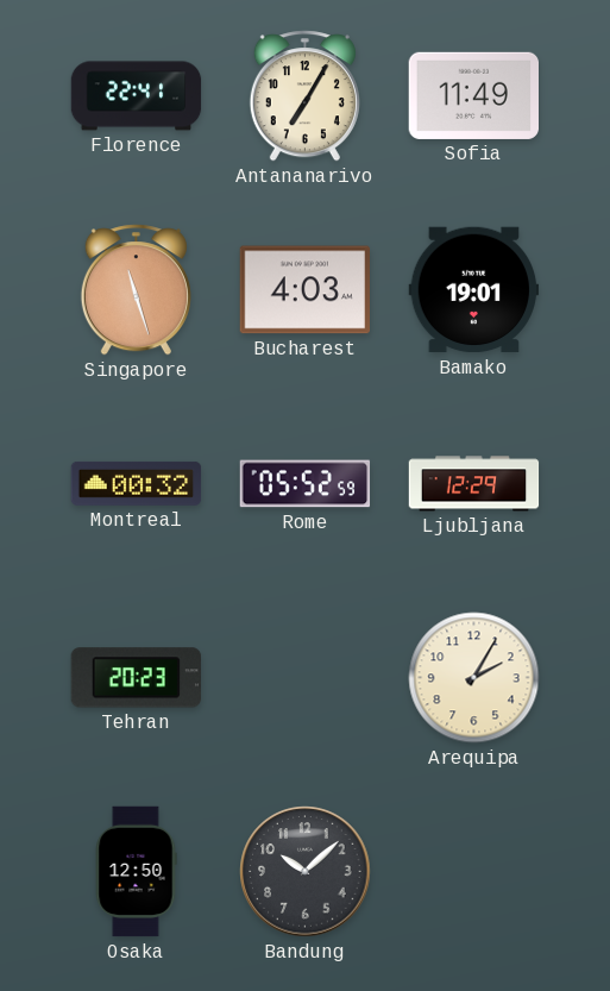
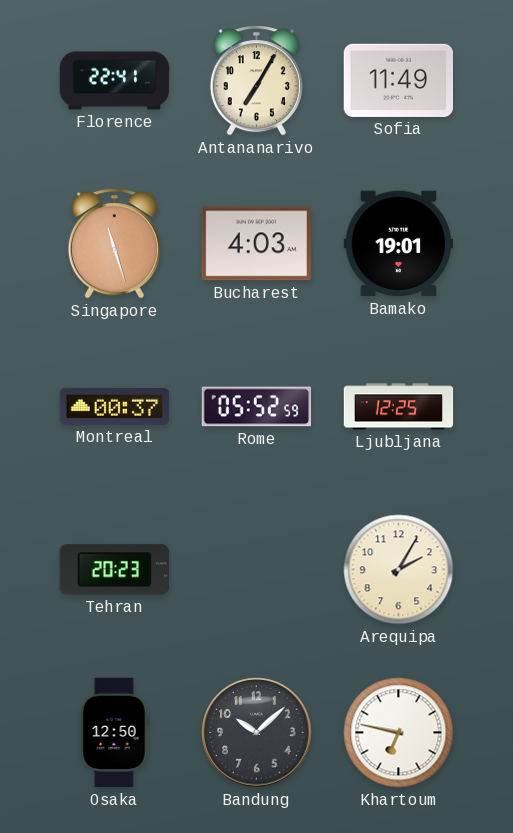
Montreal: 00:32 -> 00:37 (115, 406)
Ljubljana: 12:29 -> 12:25 (399, 407)
Khartoum: none -> 6:47 (399, 733)
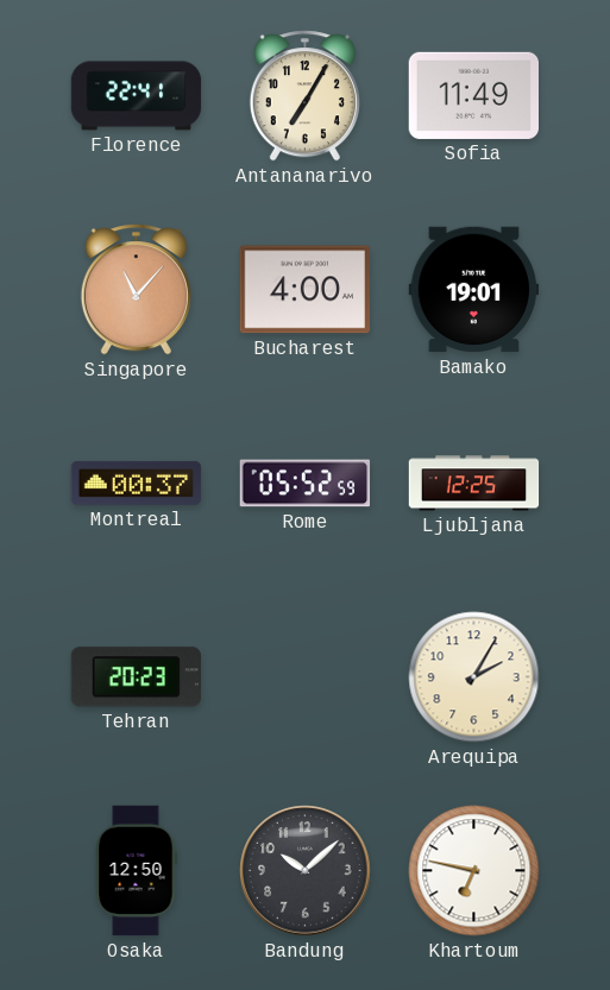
Singapore: 11:27 -> 11:07 (136, 290)
Bucharest: 4:03 -> 4:00 (304, 290)
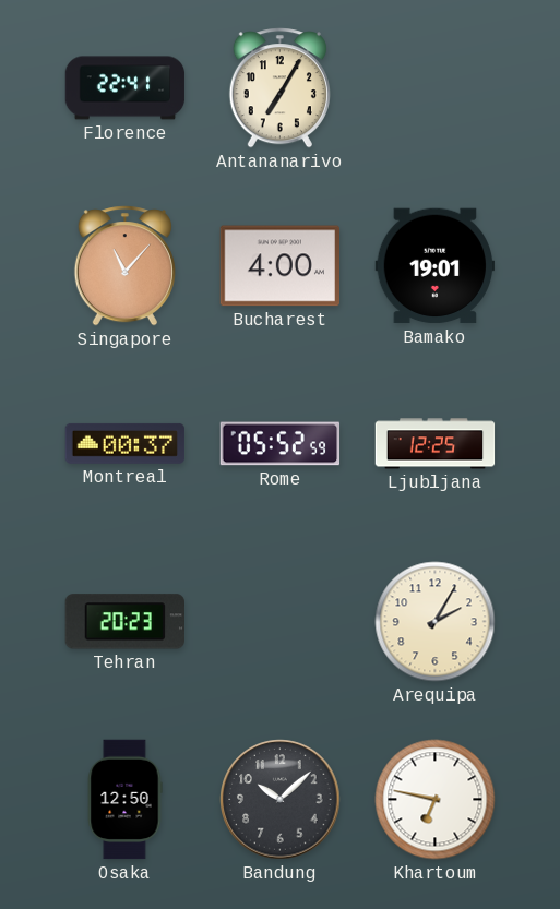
Sofia: 11:49 -> none (473, 95)
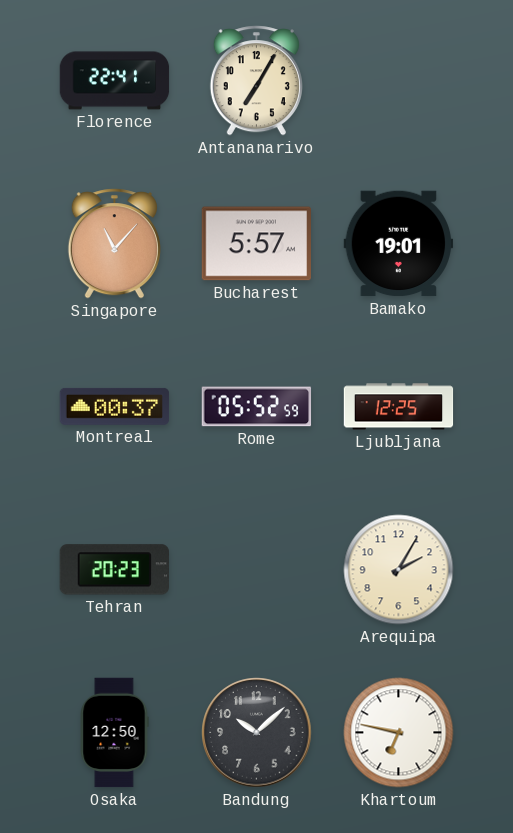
Bucharest: 4:00 -> 5:57 (256, 244)
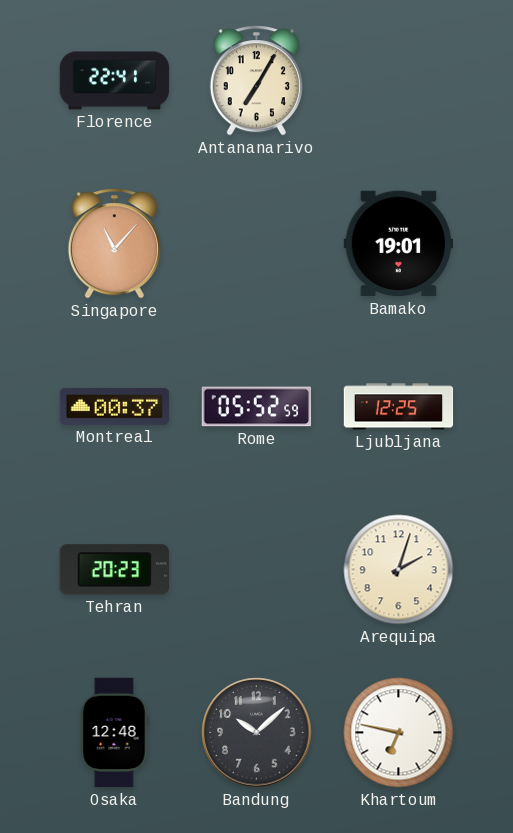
Bucharest: 5:57 -> none (256, 244)
Arequipa: 2:05 -> 2:03 (399, 570)
Osaka: 12:50 -> 12:48 (114, 733)
